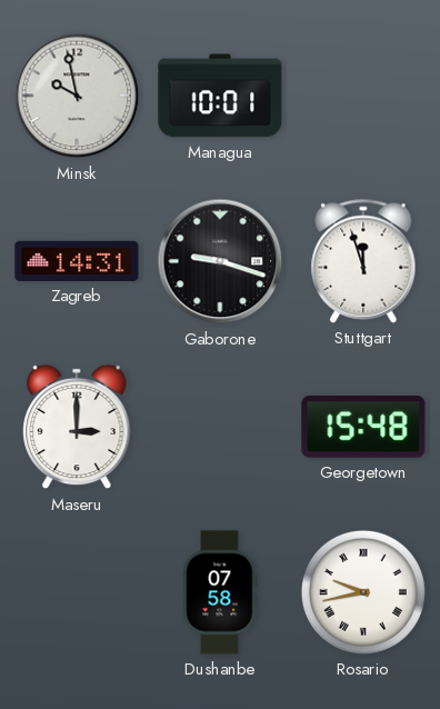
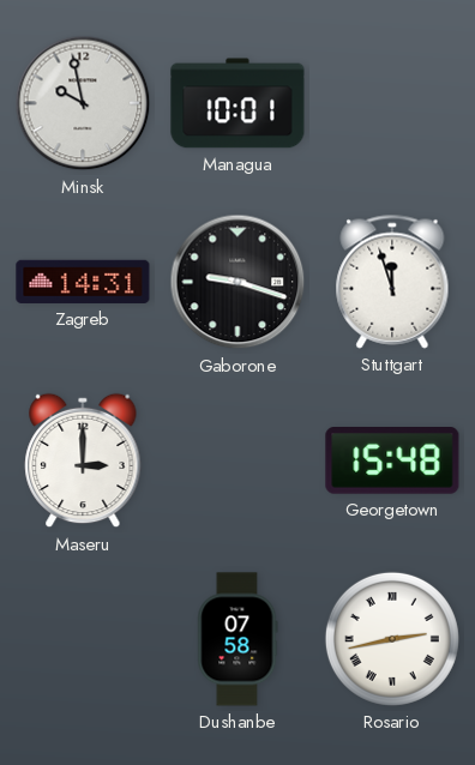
Rosario: 9:43 -> 2:43 (392, 639)
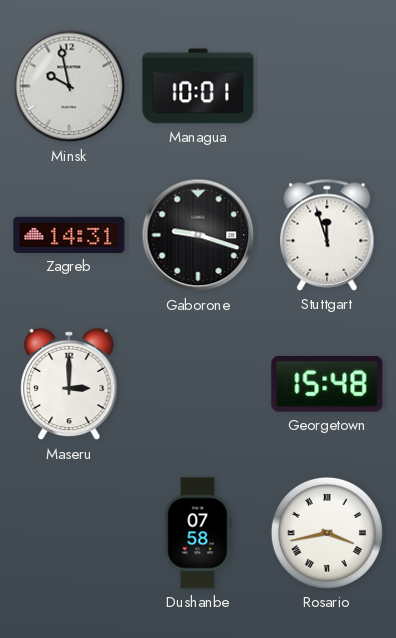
Rosario: 2:43 -> 3:43 (327, 533)
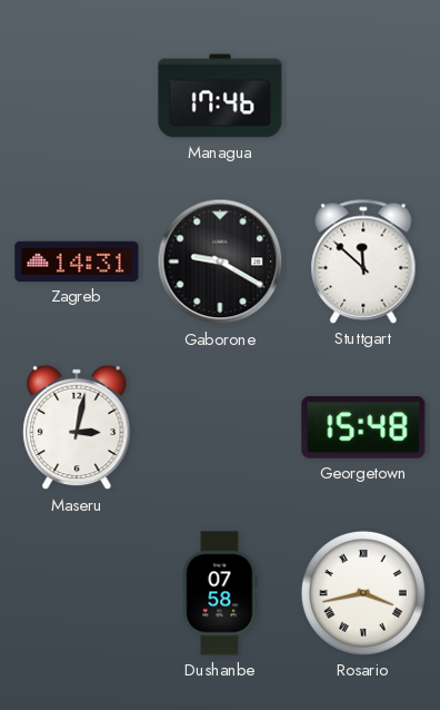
Minsk: 9:58 -> none (69, 86)
Managua: 10:01 -> 17:46 (220, 96)
Gaborone: 9:18 -> 9:20 (220, 262)
Stuttgart: 11:57 -> 11:52 (363, 262)
Maseru: 3:00 -> 3:02 (77, 427)
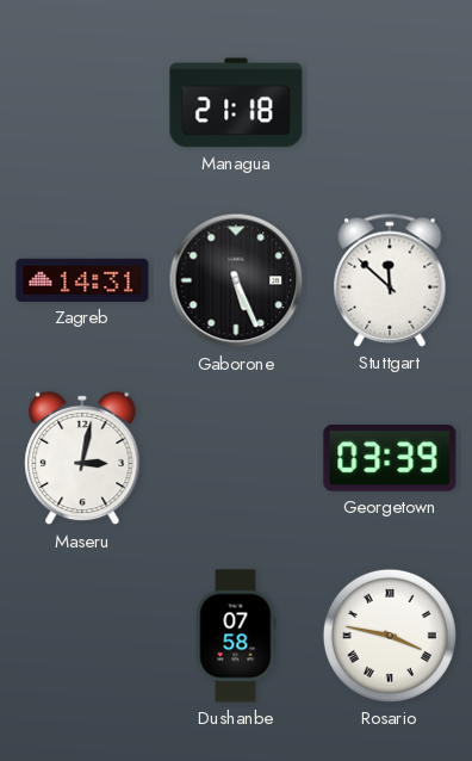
Managua: 17:46 -> 21:18 (236, 103)
Gaborone: 9:20 -> 5:26 (236, 280)
Georgetown: 15:48 -> 03:39 (390, 459)
Rosario: 3:43 -> 3:47 (390, 636)
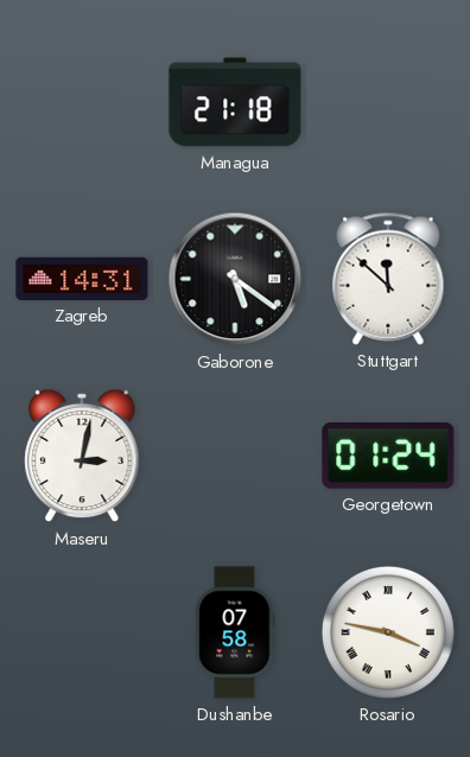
Gaborone: 5:26 -> 5:21 (235, 279)
Georgetown: 03:39 -> 01:24 (388, 457)
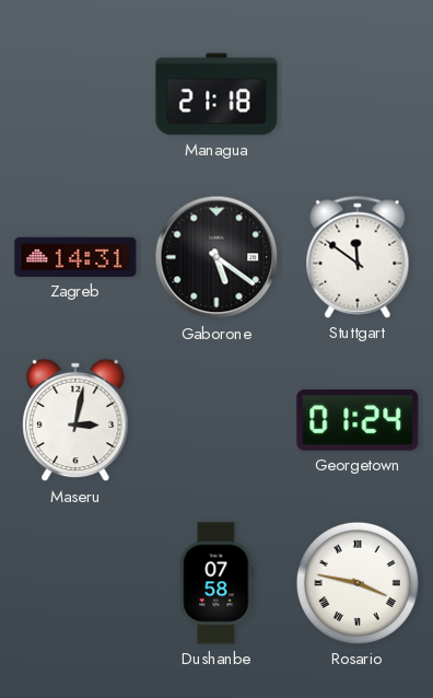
Stuttgart: 11:52 -> 11:51 (358, 257)
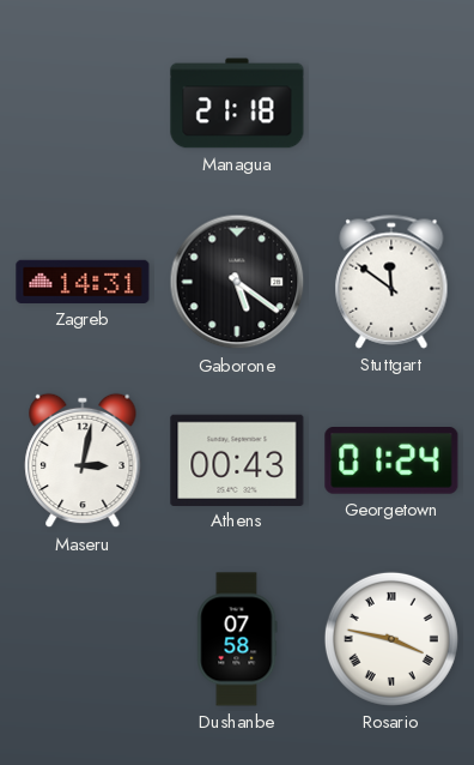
Athens: none -> 00:43 (237, 459)
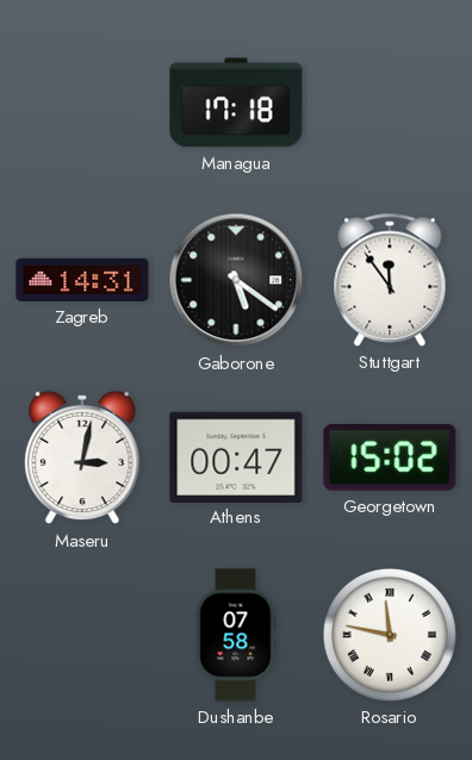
Managua: 21:18 -> 17:18 (236, 102)
Stuttgart: 11:51 -> 11:54 (390, 280)
Athens: 00:43 -> 00:47 (236, 456)
Georgetown: 01:24 -> 15:02 (390, 459)
Rosario: 3:47 -> 11:47 (390, 635)
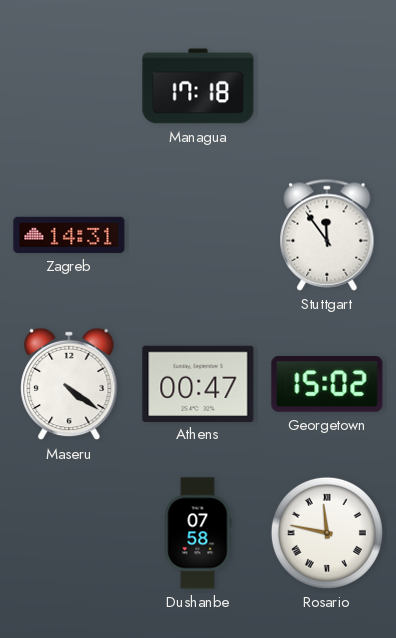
Gaborone: 5:21 -> none (236, 280)
Maseru: 3:02 -> 4:21 (69, 384)
